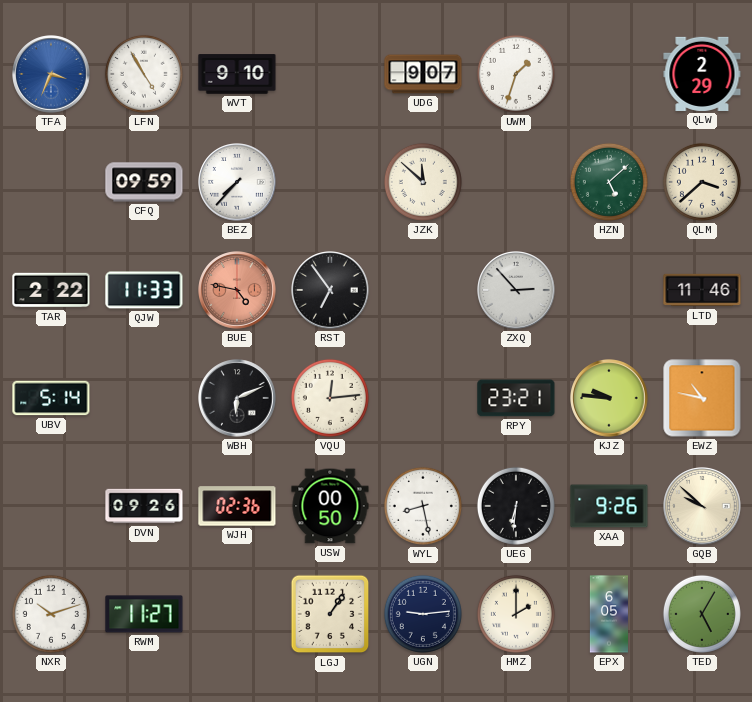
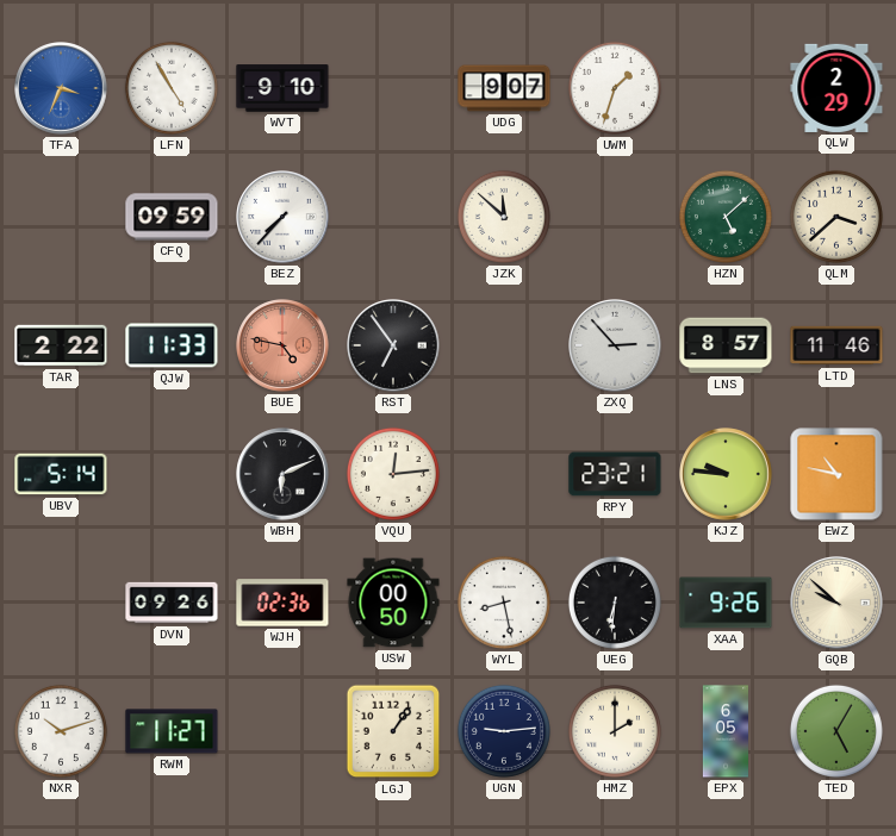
LNS: none -> 8:57 (726, 345)
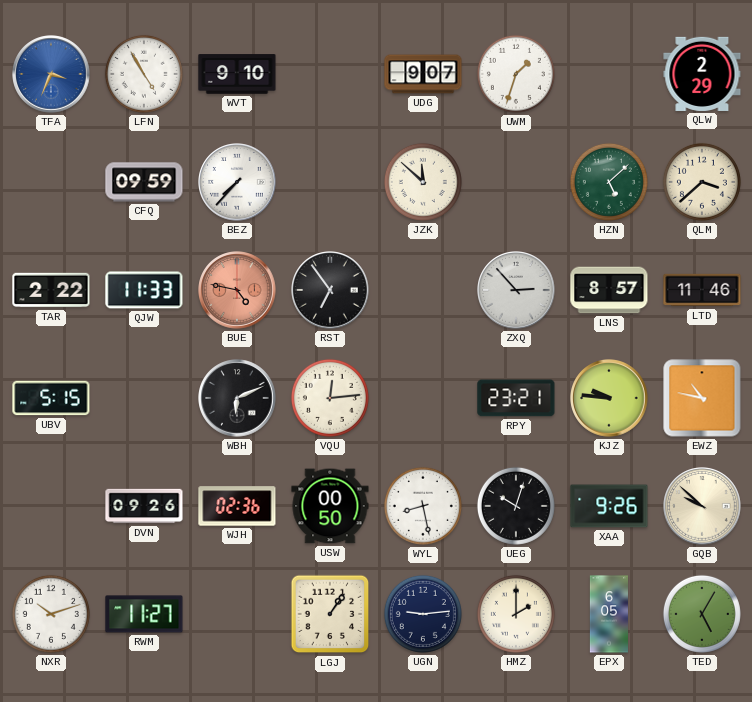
UBV: 5:14 -> 5:15 (51, 398)
UEG: 6:31 -> 10:03 (516, 506)
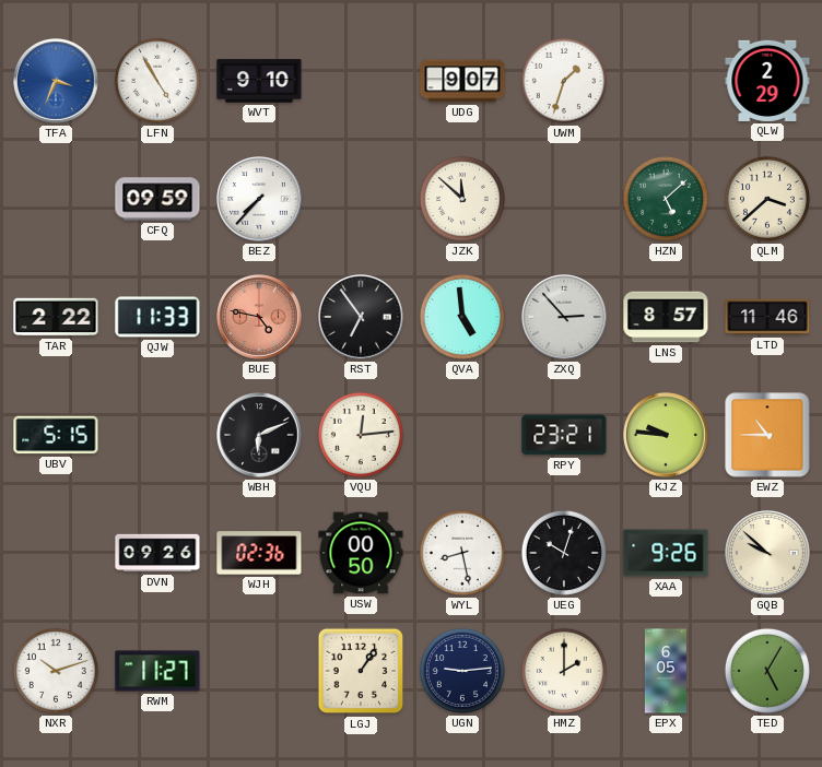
QVA: none -> 4:59 (462, 317)
EWZ: 10:47 -> 10:45 (767, 435)
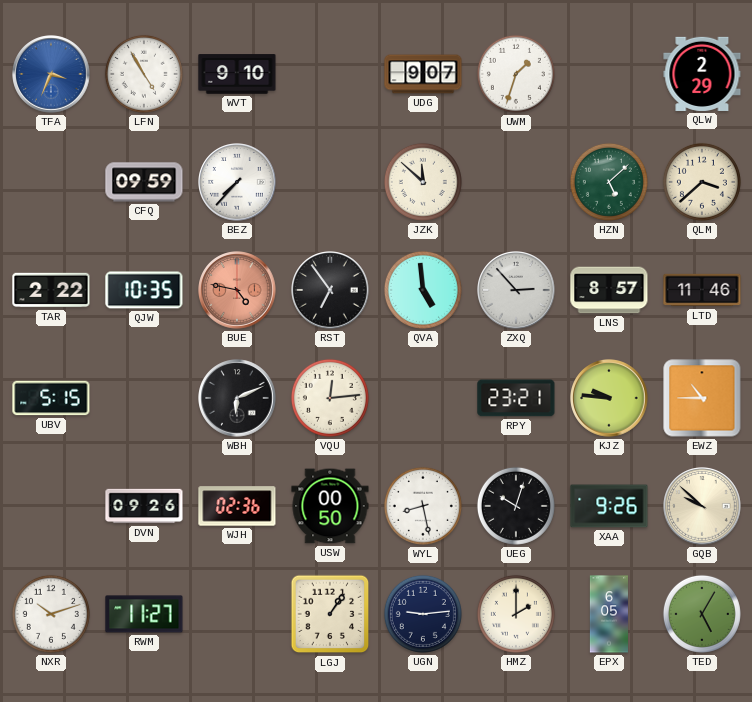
QJW: 11:33 -> 10:35 (144, 290)
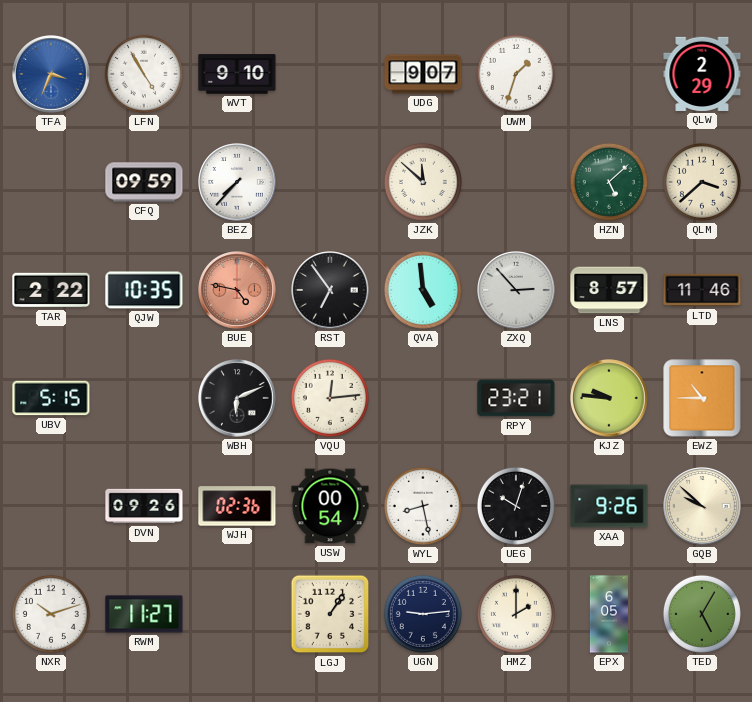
USW: 00:50 -> 00:54 (330, 506)
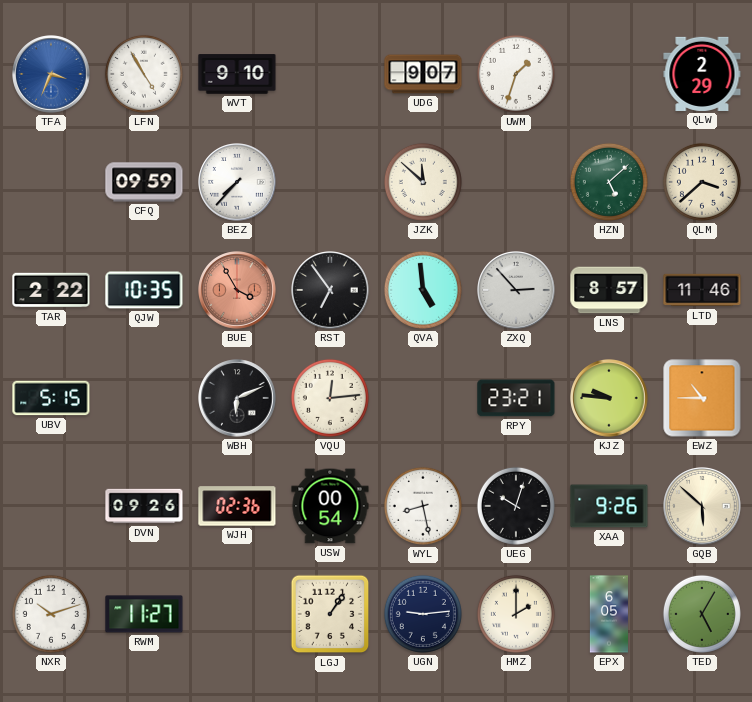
BUE: 4:47 -> 3:55 (237, 290)
GQB: 9:52 -> 5:52 (702, 506)
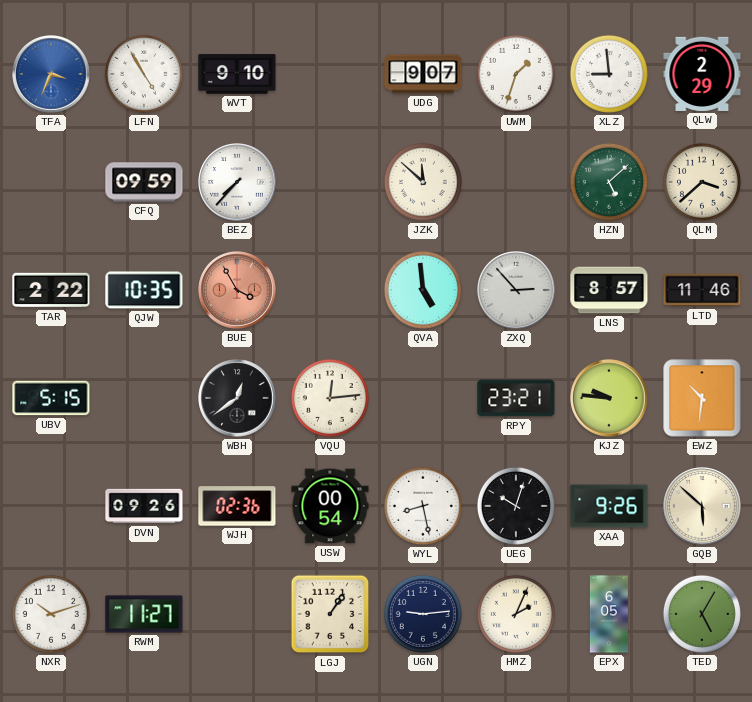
XLZ: none -> 8:59 (609, 74)
RST: 6:54 -> none (330, 290)
WBH: 6:11 -> 12:39 (237, 398)
EWZ: 10:45 -> 10:31 (702, 398)
HMZ: 2:00 -> 2:04 (516, 614)
